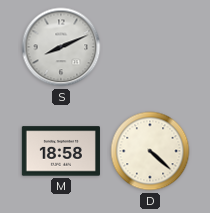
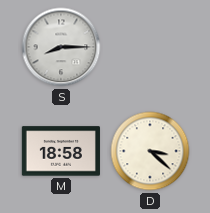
S: 8:11 -> 8:15 (61, 47)
D: 4:22 -> 3:22 (150, 151)
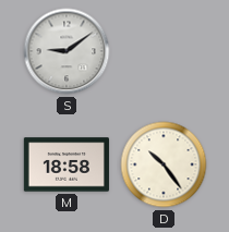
S: 8:15 -> 9:09 (67, 51)
D: 3:22 -> 10:24 (164, 164)
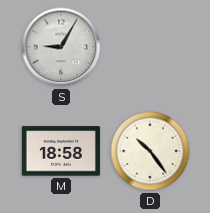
S: 9:09 -> 9:05 (61, 47)
